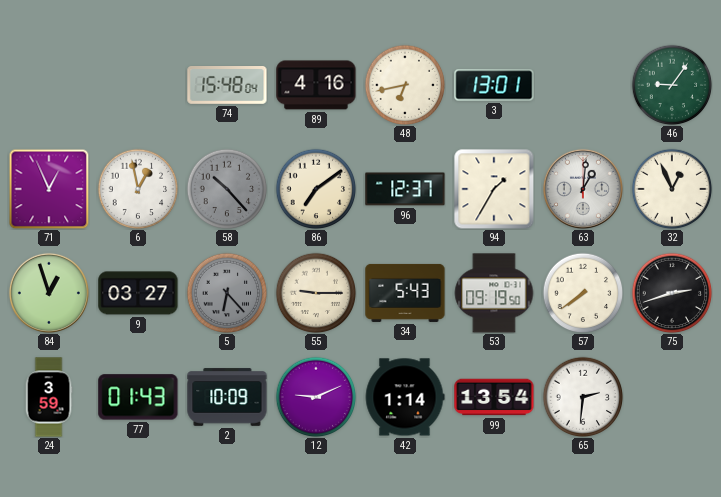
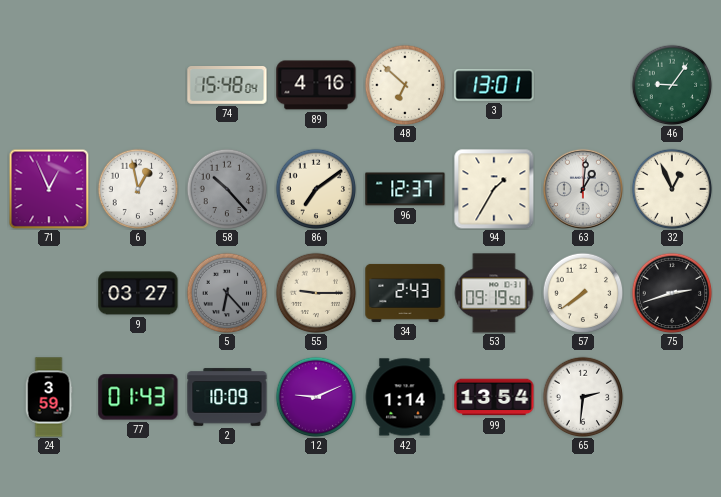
48: 6:43 -> 6:52 (405, 85)
84: 12:57 -> none (49, 293)
34: 5:43 -> 2:43 (405, 293)
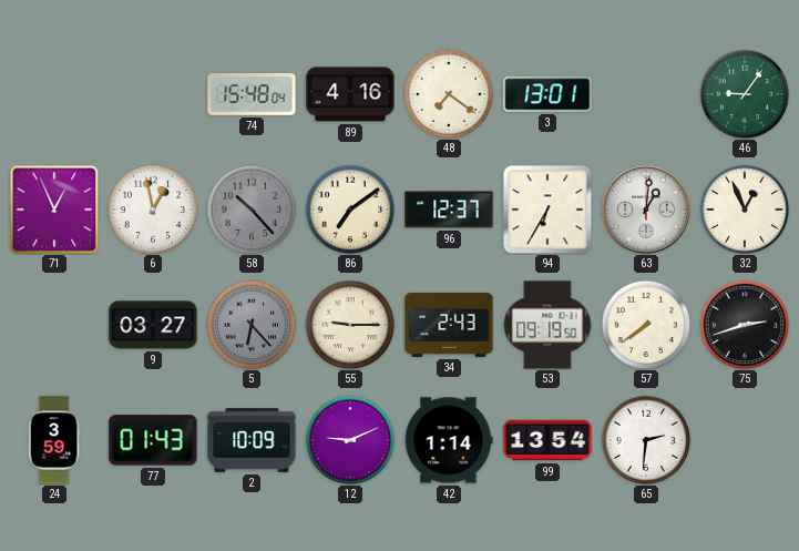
48: 6:52 -> 7:21 (449, 94)
94: 1:35 -> 6:35 (547, 210)
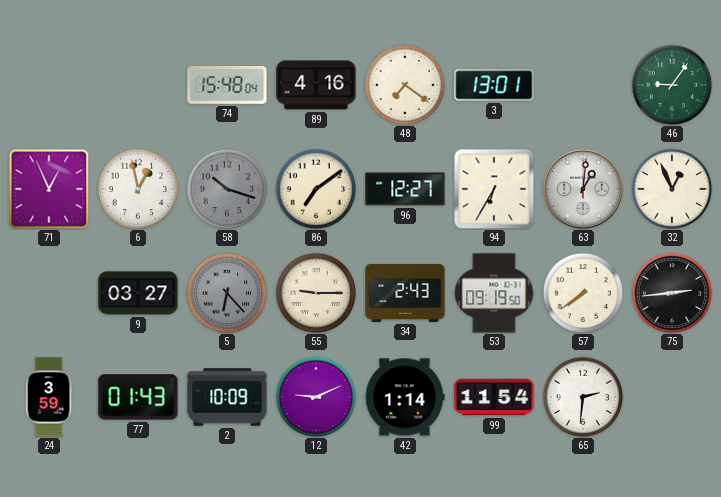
58: 10:23 -> 10:18 (227, 189)
96: 12:37 -> 12:27 (405, 189)
75: 2:42 -> 2:44 (672, 293)
99: 13:54 -> 11:54 (494, 397)
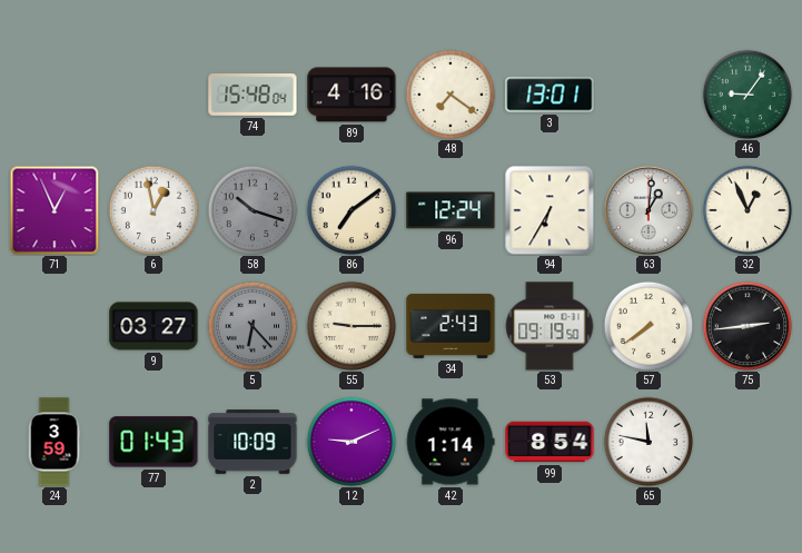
96: 12:27 -> 12:24 (450, 210)
99: 11:54 -> 8:54 (549, 442)
65: 2:31 -> 11:47 (648, 442)
